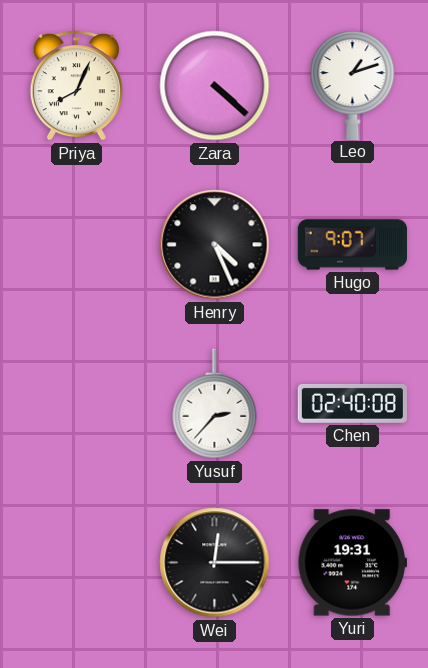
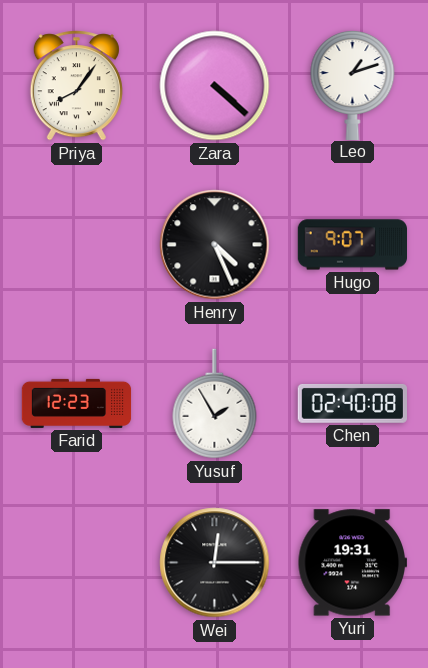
Priya: 8:04 -> 8:06 (76, 86)
Farid: none -> 12:23 (77, 403)
Yusuf: 2:37 -> 1:55 (215, 404)
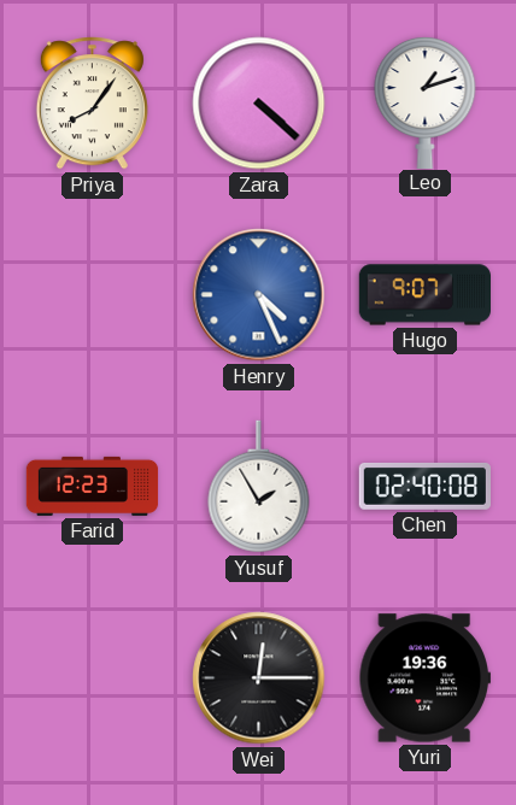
Henry dial: black -> blue (259, 295)
Yuri: 19:31 -> 19:36 (424, 678)
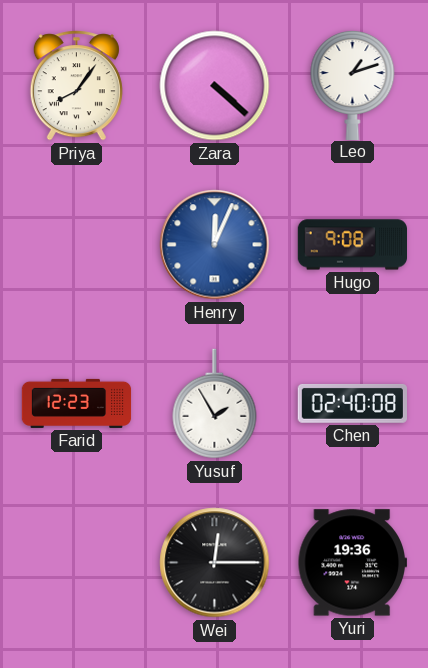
Henry: 4:26 -> 12:04 (215, 245)
Hugo: 9:07 -> 9:08 (352, 245)
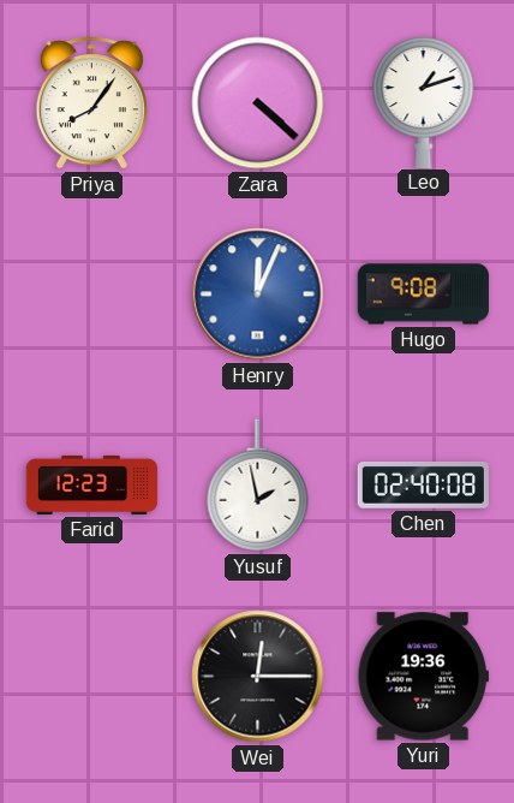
Yusuf: 1:55 -> 1:58 (258, 486)
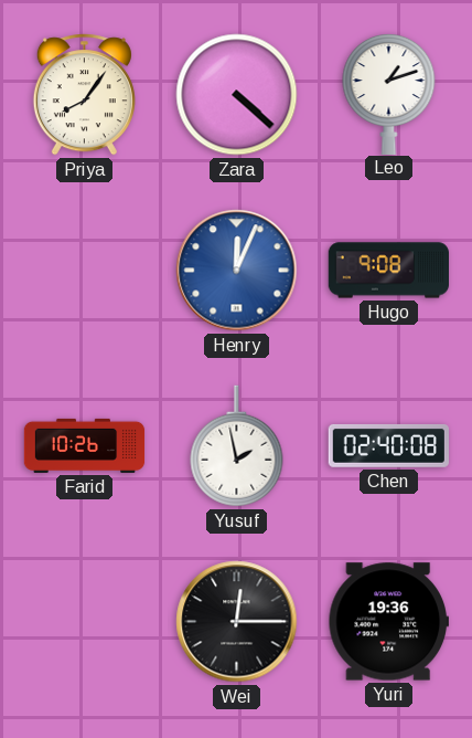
Farid: 12:23 -> 10:26 (85, 445)
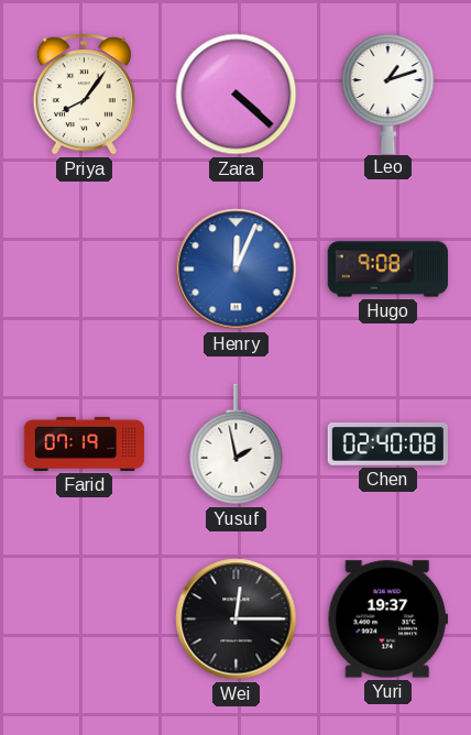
Farid: 10:26 -> 07:19 (85, 443)
Yuri: 19:36 -> 19:37 (387, 619)
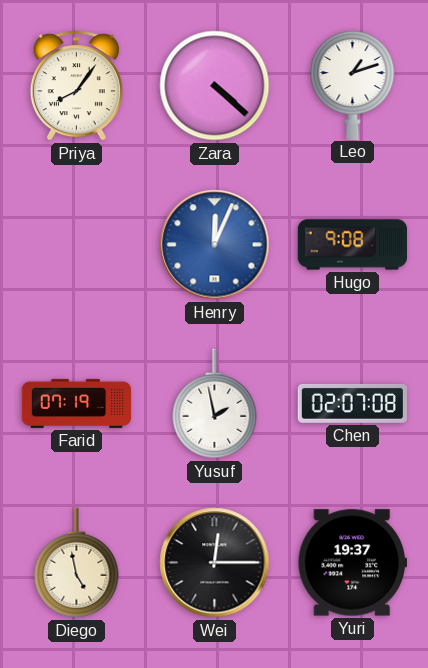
Chen: 02:40 -> 02:07 (352, 403)
Diego: none -> 4:58 (77, 563)
